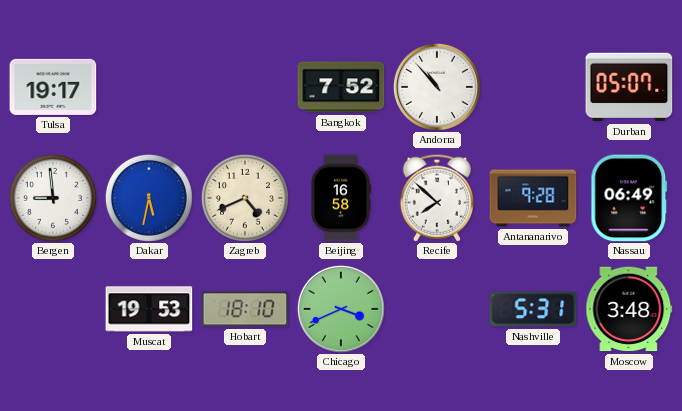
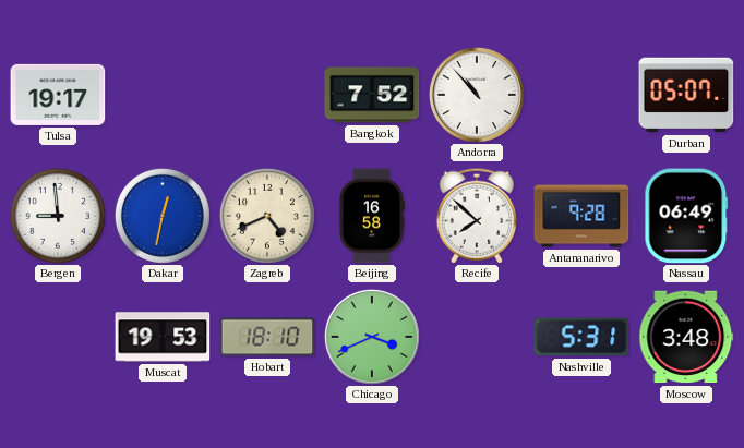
Dakar: 5:32 -> 12:32 (163, 216)
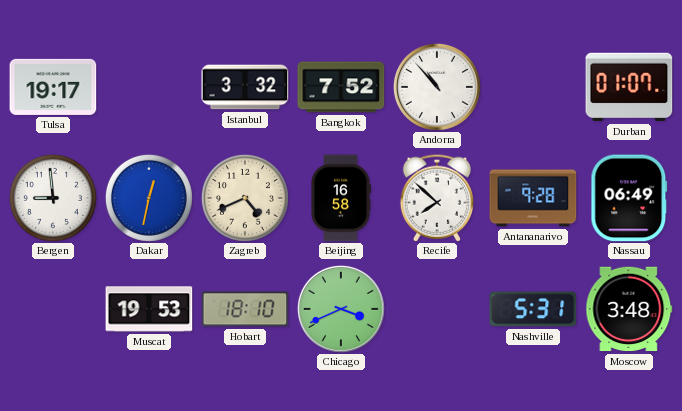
Istanbul: none -> 3:32 (245, 87)
Durban: 05:07 -> 01:07 (629, 87)
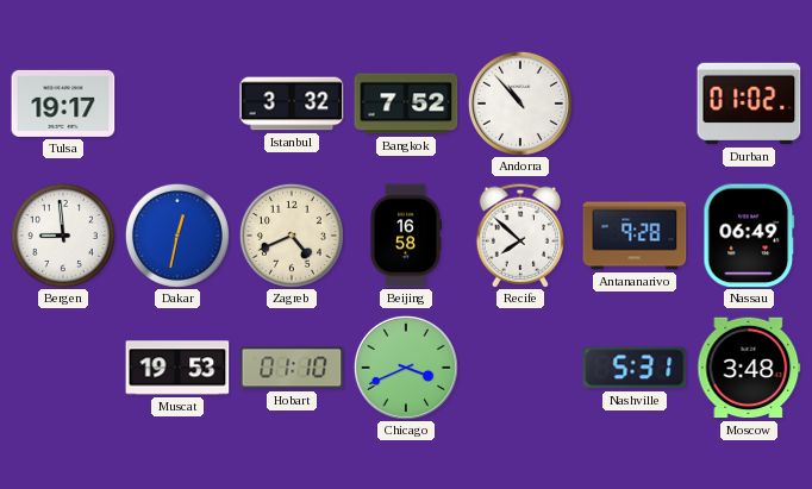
Durban: 01:07 -> 01:02 (749, 104)
Hobart: 18:10 -> 01:10 (292, 368)
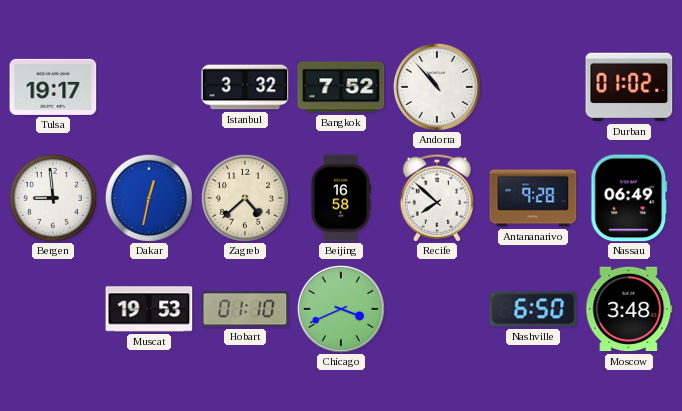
Zagreb: 4:41 -> 4:38 (245, 198)
Nashville: 5:31 -> 6:50 (533, 309)
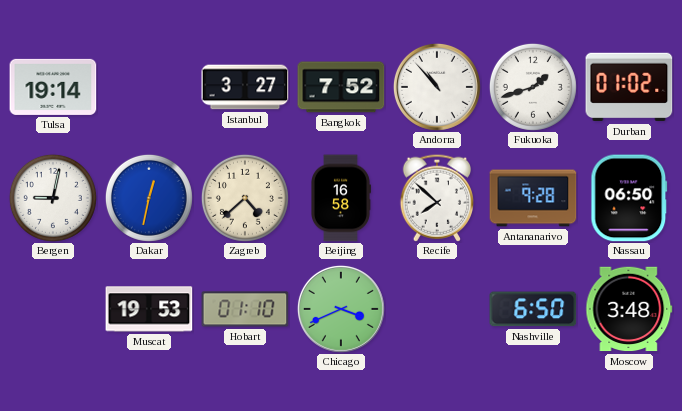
Tulsa: 19:17 -> 19:14 (53, 87)
Istanbul: 3:32 -> 3:27 (245, 87)
Fukuoka: none -> 1:42 (533, 87)
Bergen: 8:59 -> 9:02 (53, 198)
Nassau: 06:49 -> 06:50 (629, 198)
